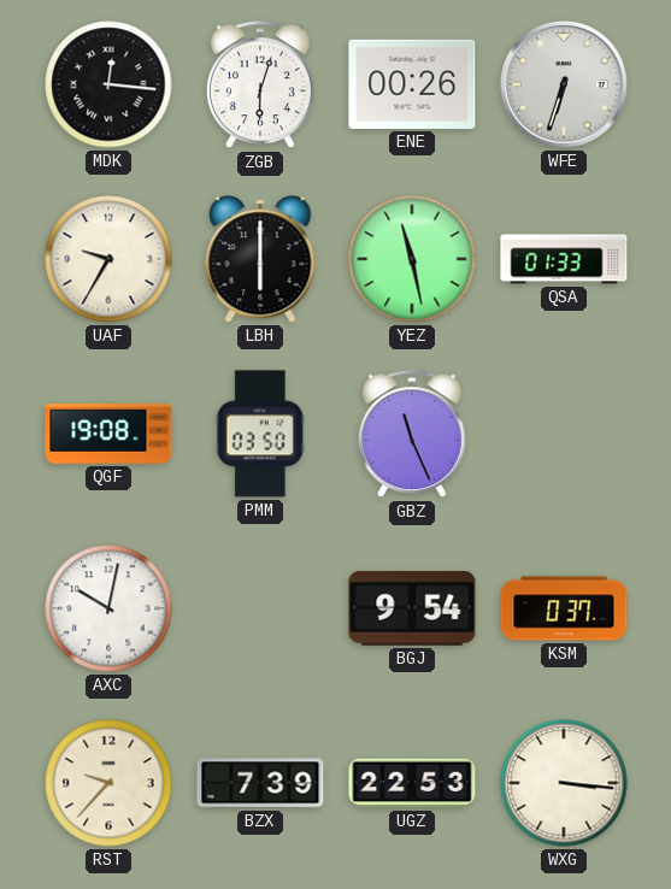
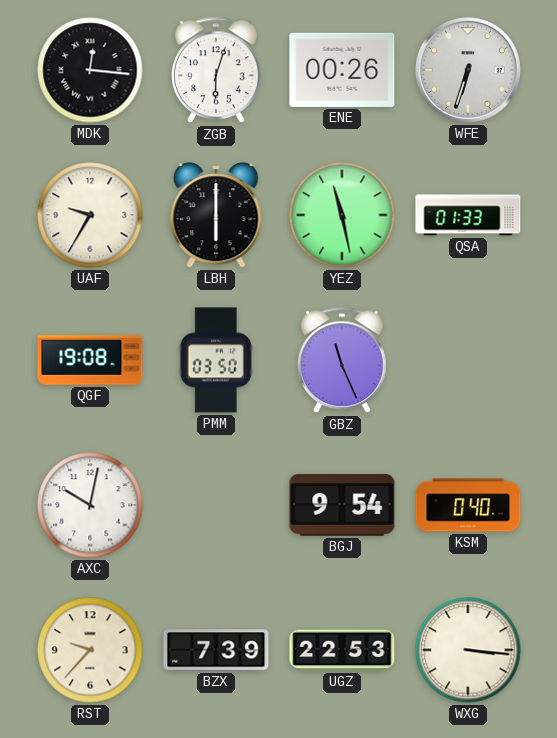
KSM: 0:37 -> 0:40 (468, 505)
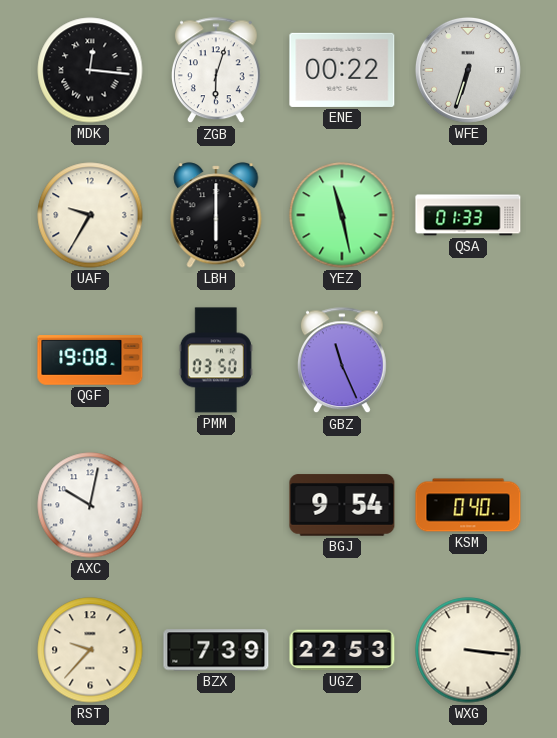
ENE: 00:26 -> 00:22 (342, 70)
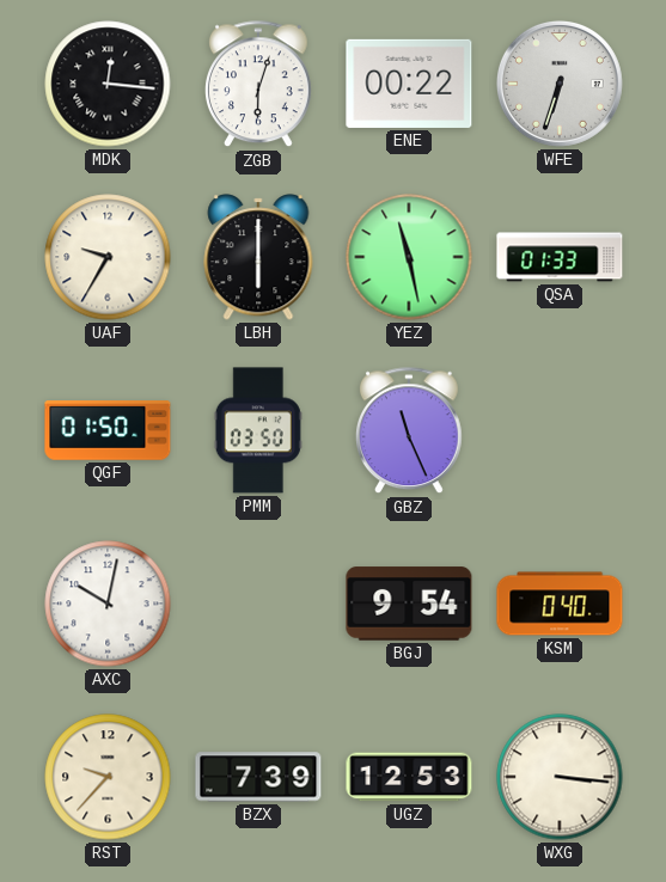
QGF: 19:08 -> 01:50 (108, 430)
UGZ: 22:53 -> 12:53 (409, 777)
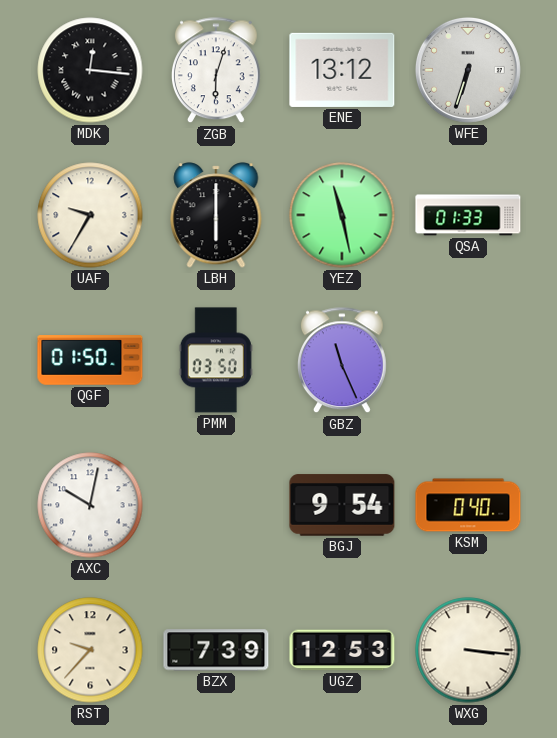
ENE: 00:22 -> 13:12 (342, 70)
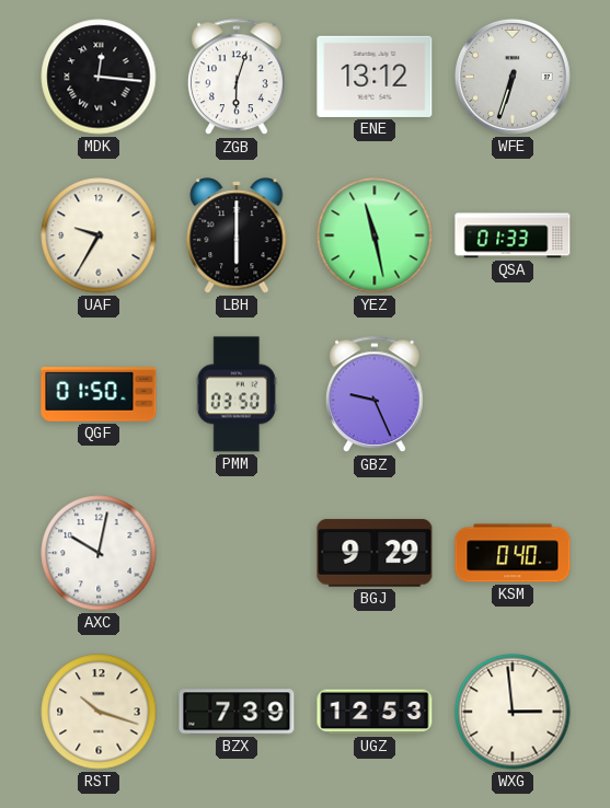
GBZ: 11:26 -> 9:26 (375, 395)
BGJ: 9:54 -> 9:29 (375, 553)
RST: 9:37 -> 10:18 (99, 712)
WXG: 3:16 -> 2:59 (513, 712)
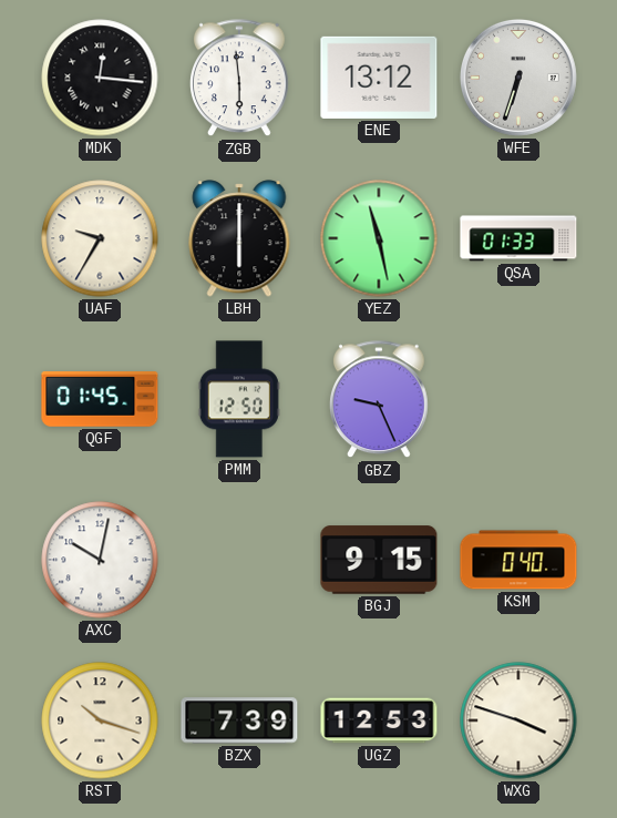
ZGB: 6:03 -> 5:59 (239, 79)
QGF: 01:50 -> 01:45 (100, 399)
PMM: 03:50 -> 12:50 (239, 399)
BGJ: 9:29 -> 9:15 (379, 560)
WXG: 2:59 -> 3:48 (518, 720)
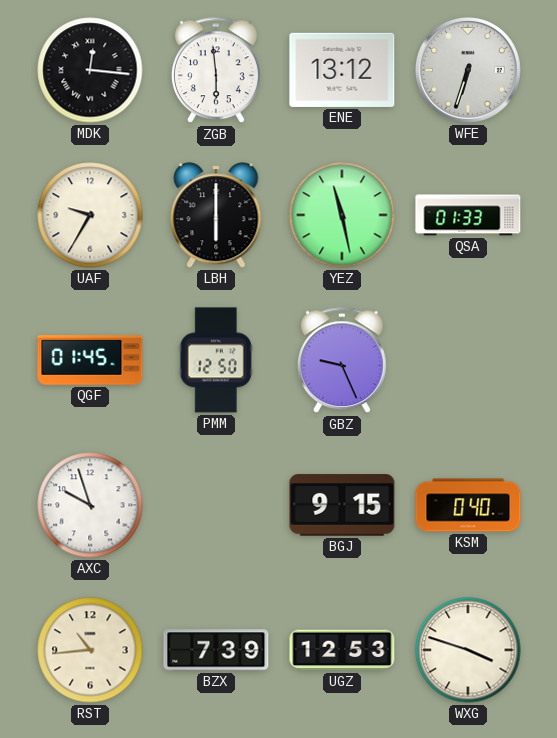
AXC: 10:02 -> 9:57 (90, 505)
RST: 10:18 -> 10:44 (90, 650)
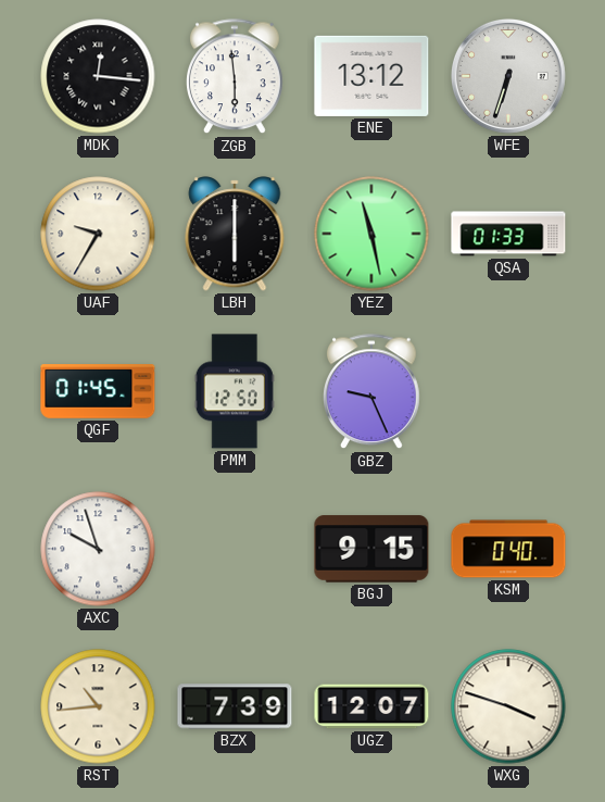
UGZ: 12:53 -> 12:07 (371, 706)
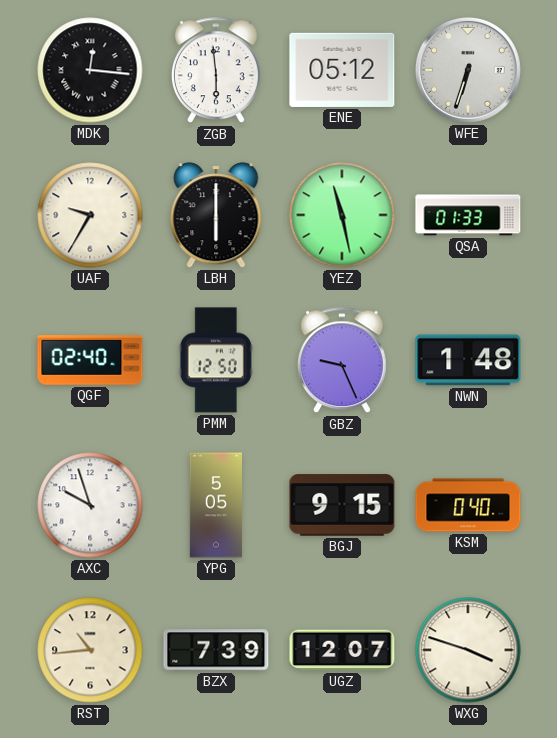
ENE: 13:12 -> 05:12 (342, 70)
QGF: 01:45 -> 02:40 (90, 360)
NWN: none -> 1:48 (468, 360)
YPG: none -> 5:05 (216, 505)
